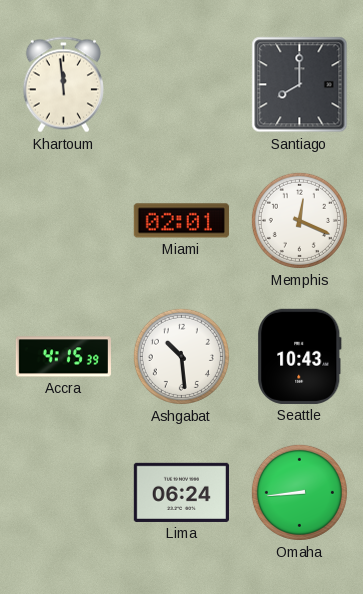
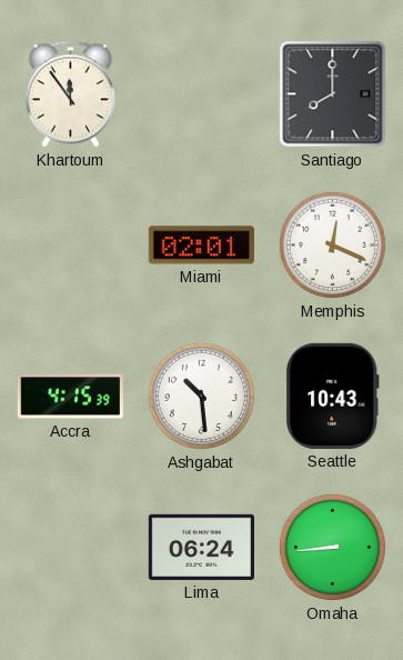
Khartoum: 11:59 -> 11:54 (70, 94)
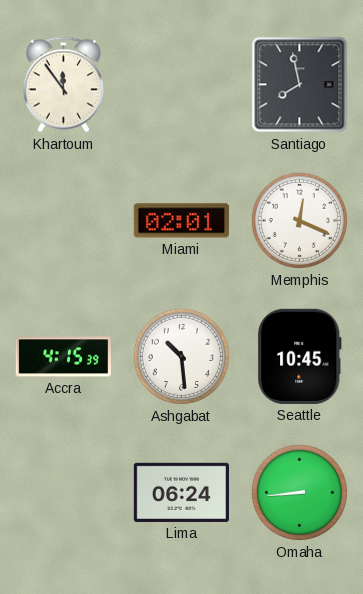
Santiago: 8:00 -> 7:58 (300, 85)
Seattle: 10:43 -> 10:45 (300, 356)
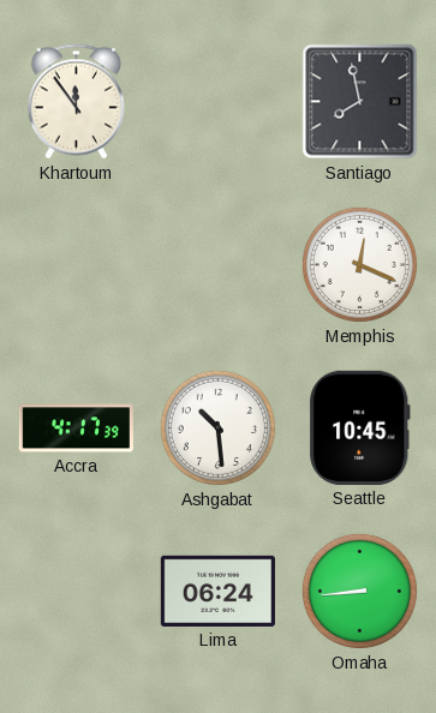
Miami: 02:01 -> none (181, 221)
Accra: 4:15 -> 4:17 (76, 429)
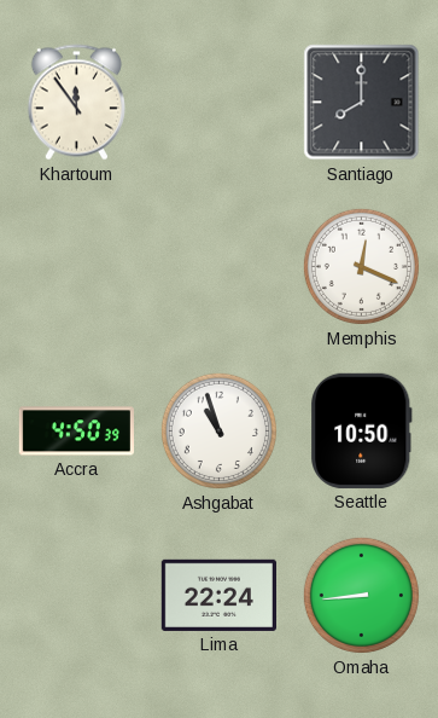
Santiago: 7:58 -> 8:00 (362, 103)
Accra: 4:17 -> 4:50 (76, 432)
Ashgabat: 10:29 -> 10:57 (218, 430)
Seattle: 10:45 -> 10:50 (362, 430)
Lima: 06:24 -> 22:24 (218, 595)
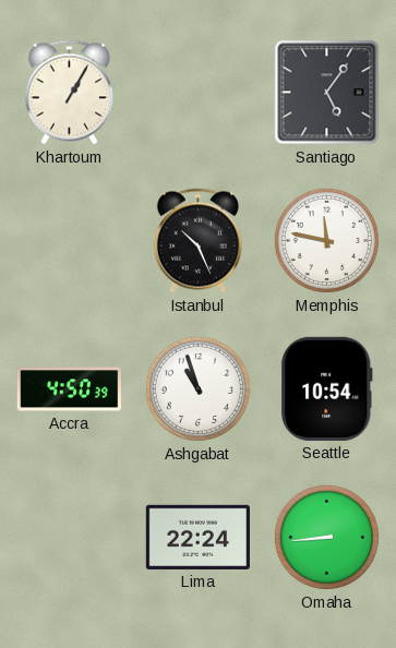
Khartoum: 11:54 -> 1:05 (69, 93)
Santiago: 8:00 -> 5:06 (327, 93)
Istanbul: none -> 10:26 (197, 241)
Memphis: 12:19 -> 11:47 (326, 240)
Seattle: 10:50 -> 10:54 (327, 388)
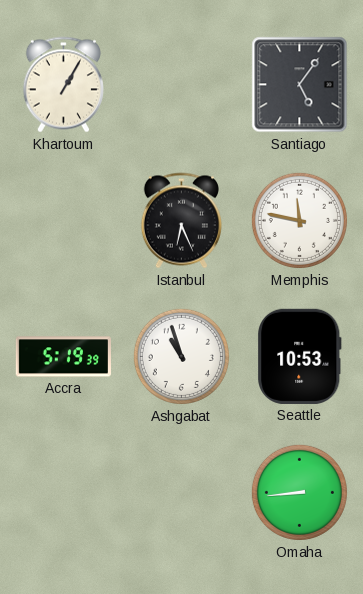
Istanbul: 10:26 -> 6:26 (181, 221)
Accra: 4:50 -> 5:19 (63, 357)
Seattle: 10:54 -> 10:53 (300, 356)
Lima: 22:24 -> none (197, 537)
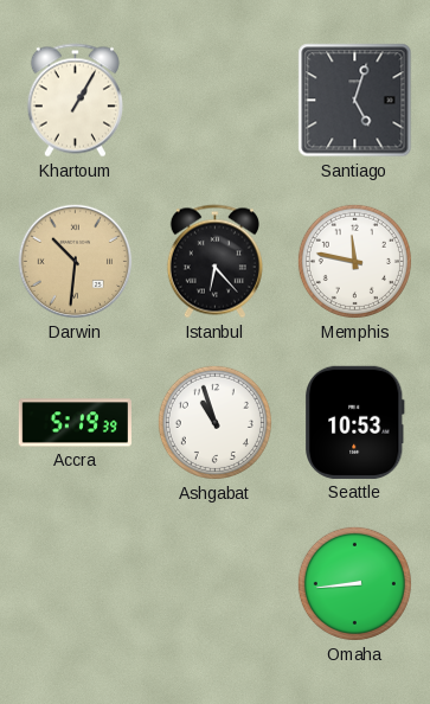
Santiago: 5:06 -> 5:03 (355, 101)
Darwin: none -> 10:31 (76, 262)
Istanbul: 6:26 -> 6:23 (214, 262)
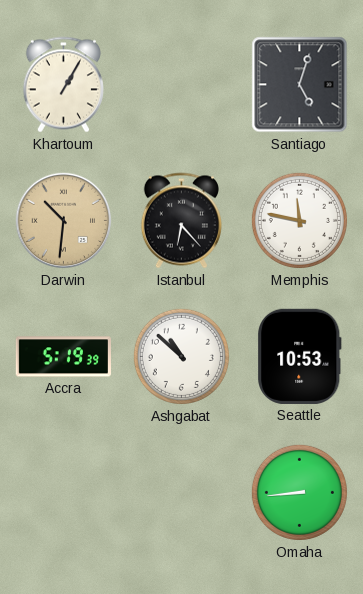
Ashgabat: 10:57 -> 10:52 (181, 356)
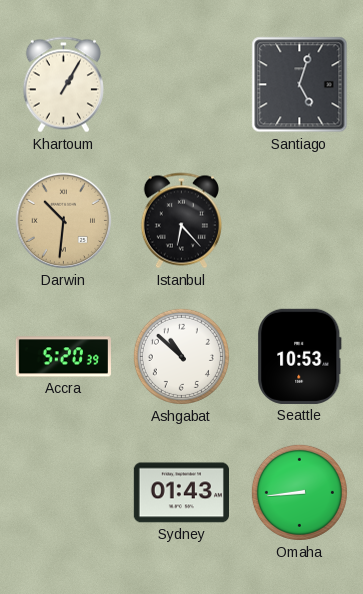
Memphis: 11:47 -> none (299, 220)
Accra: 5:19 -> 5:20 (63, 357)
Sydney: none -> 01:43 (181, 493)
